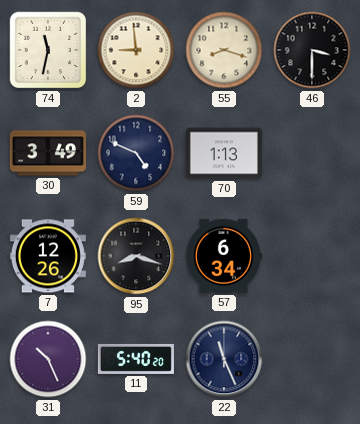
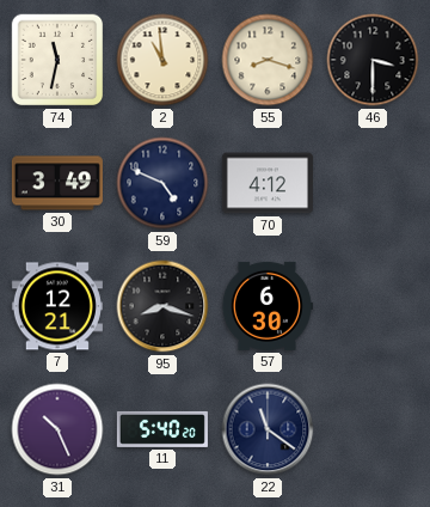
2: 8:59 -> 10:59 (162, 60)
70: 1:13 -> 4:12 (268, 183)
7: 12:26 -> 12:21 (57, 306)
57: 6:34 -> 6:30 (266, 306)
22: 11:26 -> 11:21 (268, 429)
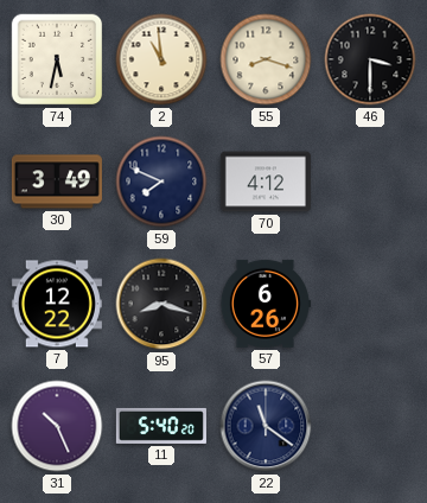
74: 11:32 -> 5:32 (57, 59)
59: 4:49 -> 7:49 (161, 182)
7: 12:21 -> 12:22 (57, 304)
57: 6:30 -> 6:26 (265, 304)
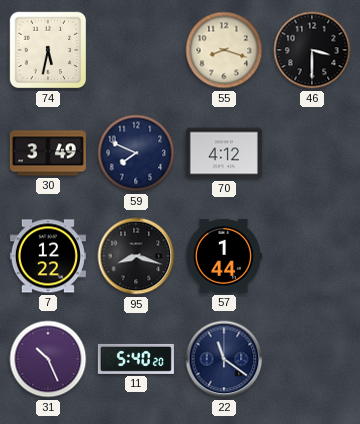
2: 10:59 -> none (161, 59)
57: 6:26 -> 1:44 (223, 256)
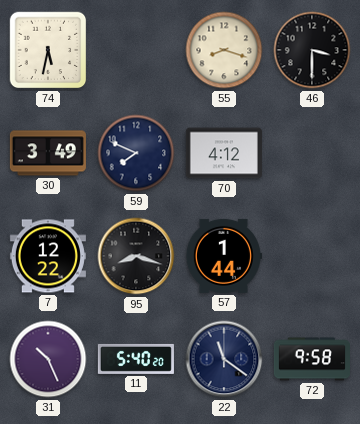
72: none -> 9:58 (312, 359)
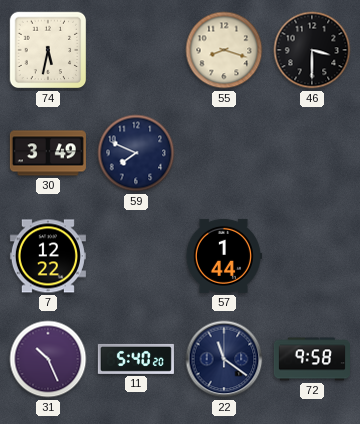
70: 4:12 -> none (224, 153)
95: 8:18 -> none (136, 256)
